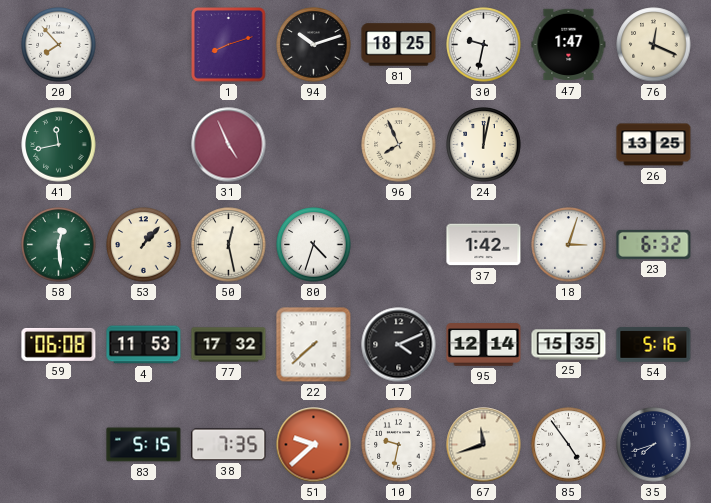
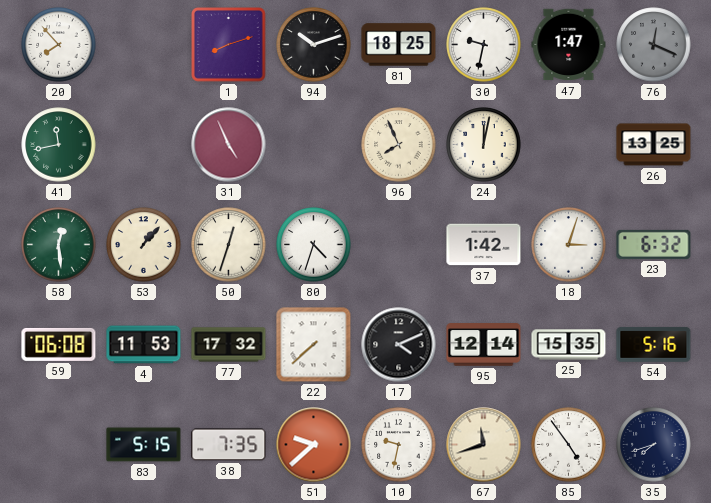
76 dial: cream -> grey (654, 45)
50: 12:28 -> 12:33 (229, 245)
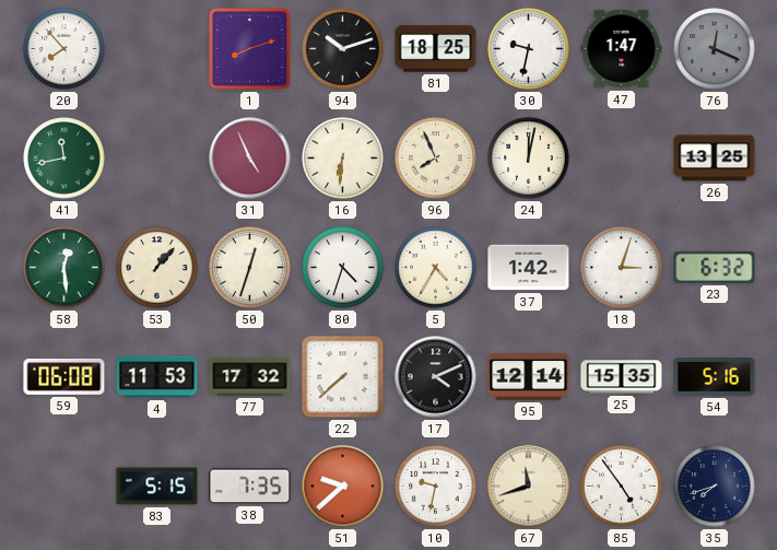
16: none -> 6:31 (343, 159)
5: none -> 4:35 (436, 268)
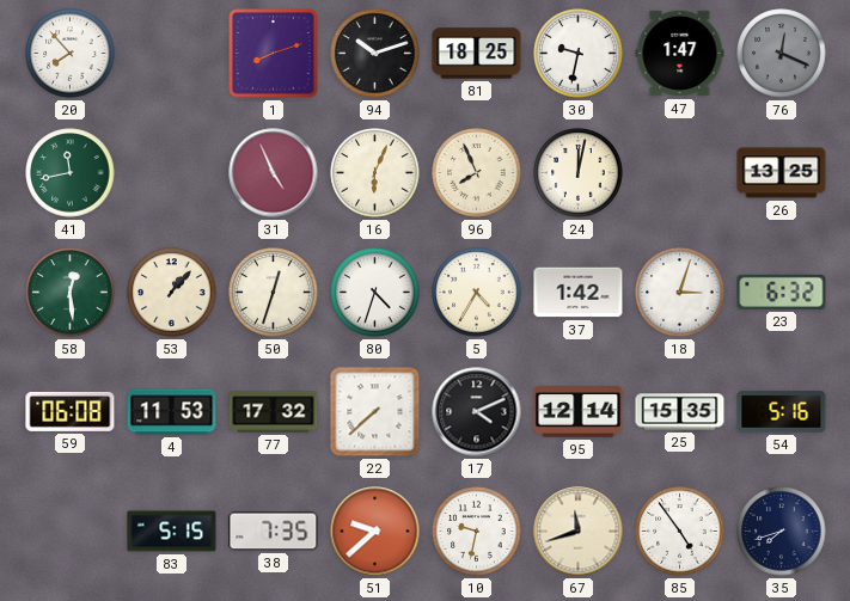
16: 6:31 -> 6:04 (375, 173)
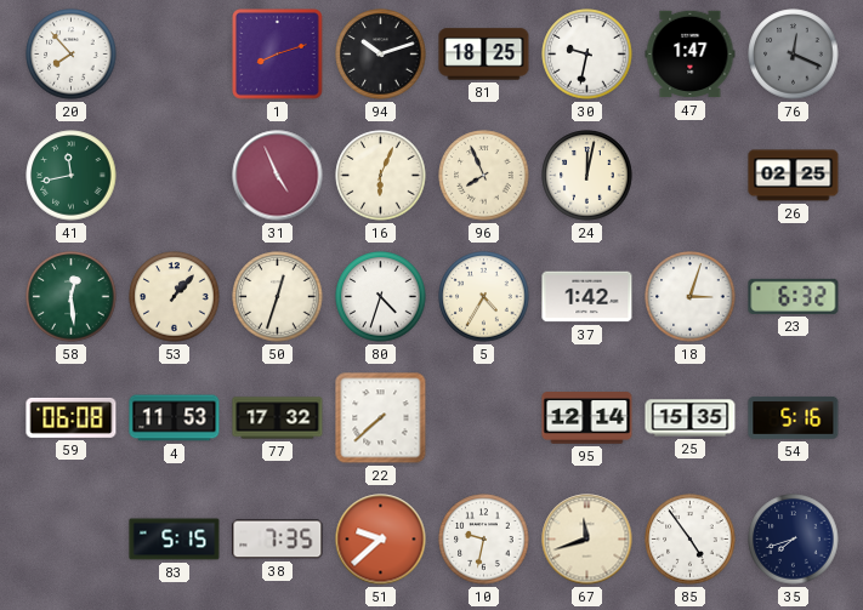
26: 13:25 -> 02:25 (794, 176)
17: 4:11 -> none (477, 412)
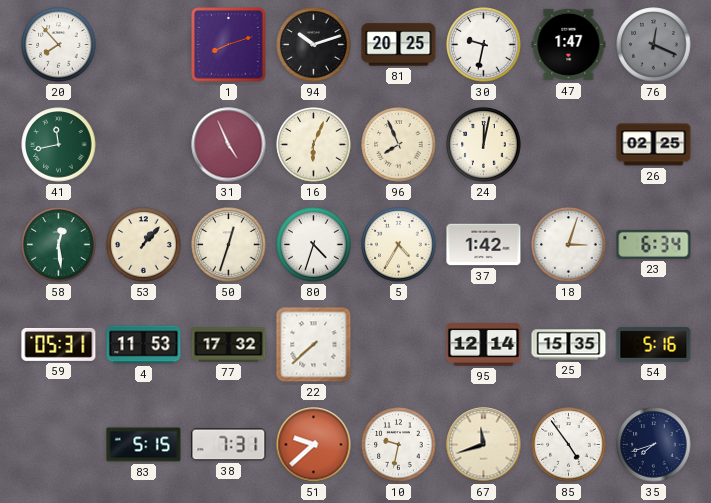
81: 18:25 -> 20:25 (399, 45)
23: 6:32 -> 6:34 (654, 244)
59: 06:08 -> 05:31 (59, 344)
38: 7:35 -> 7:31 (229, 445)
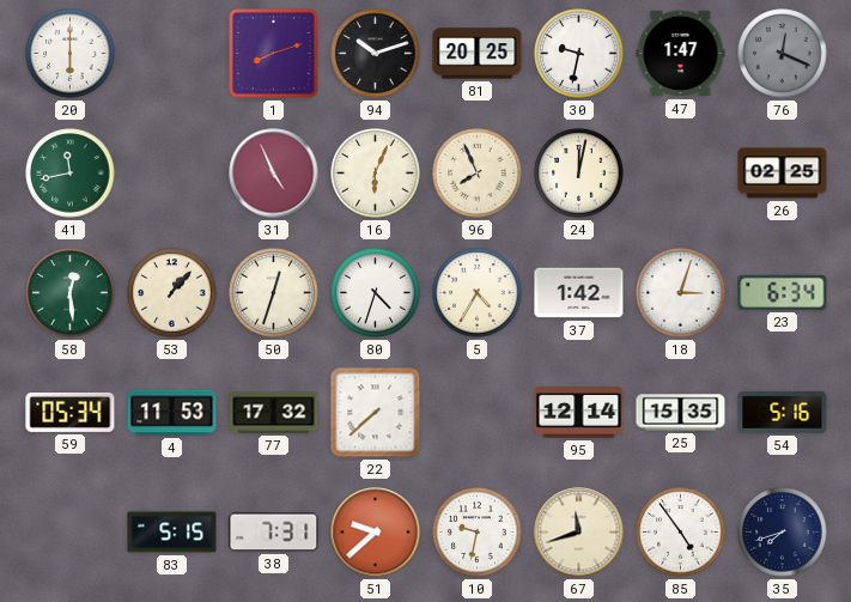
20: 7:53 -> 6:00 (71, 54)
59: 05:31 -> 05:34 (71, 412)
